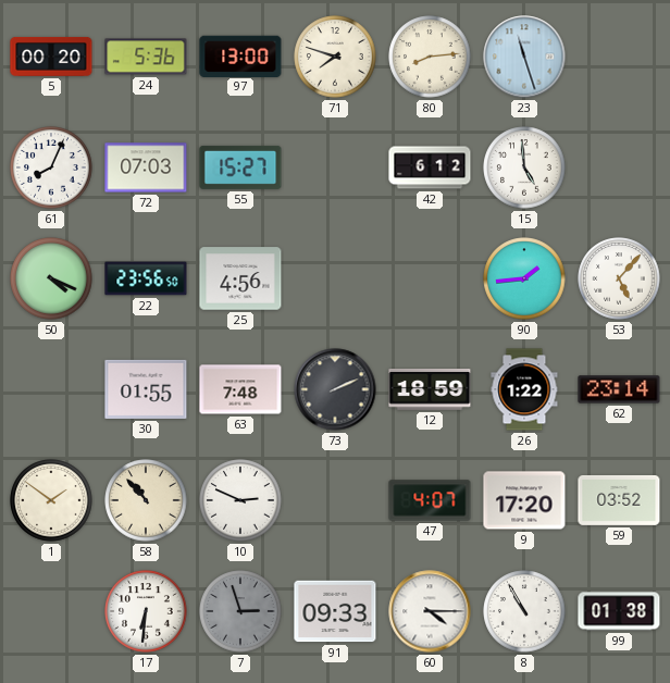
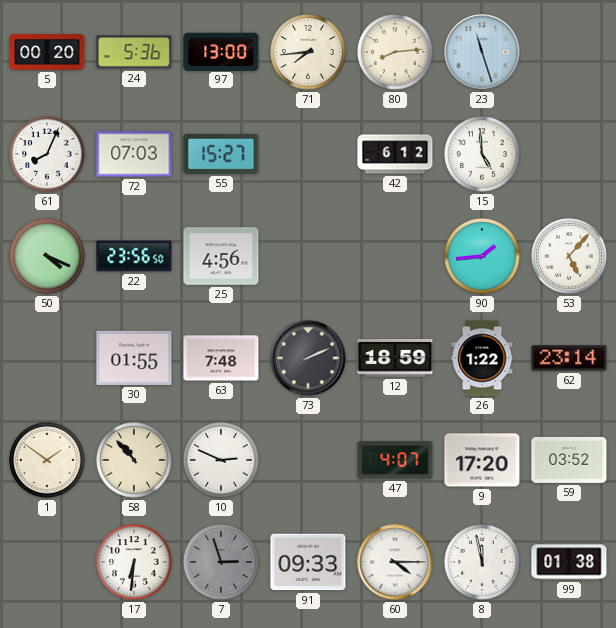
71: 7:48 -> 7:44 (308, 52)
8: 10:55 -> 11:58 (482, 562)
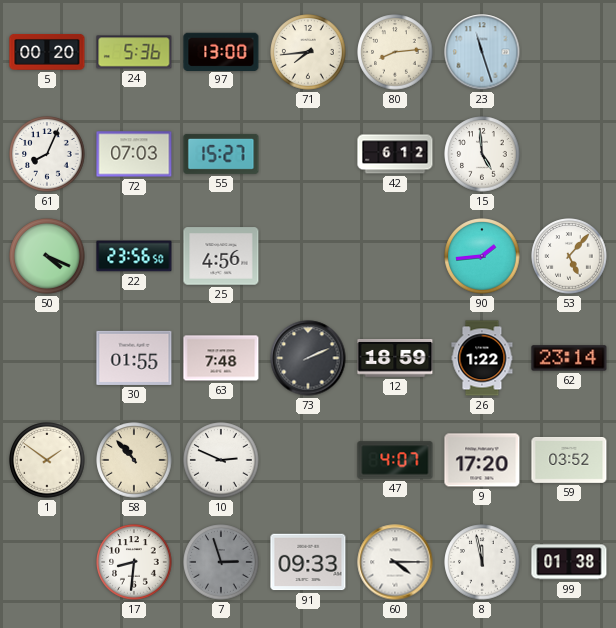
17: 6:31 -> 8:31 (134, 562)
